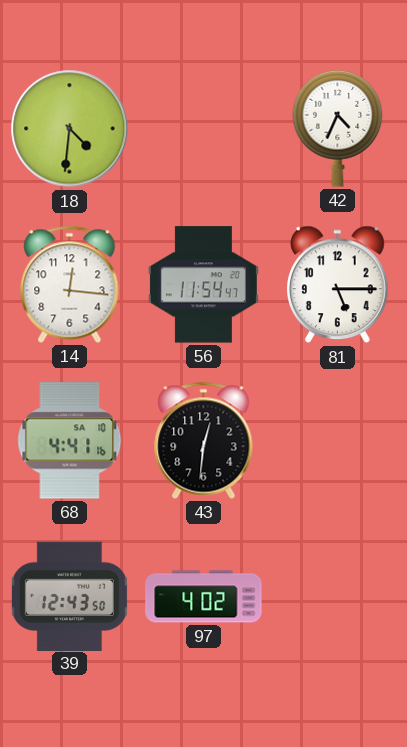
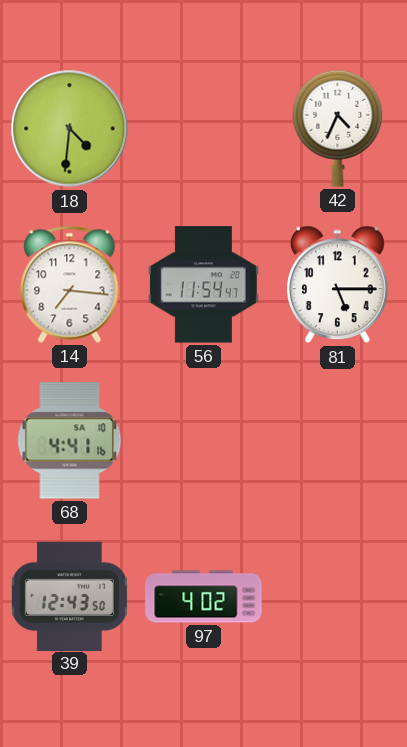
14: 12:16 -> 7:16 (70, 284)
43: 12:31 -> none (204, 440)
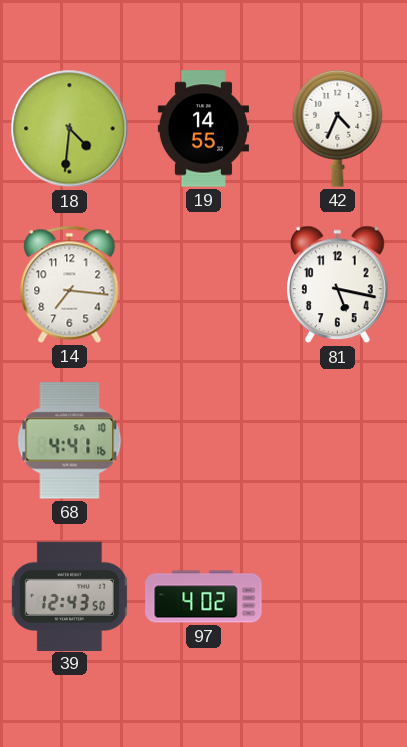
19: none -> 14:55 (203, 129)
56: 11:54 -> none (203, 285)
81: 5:15 -> 5:17 (338, 285)
